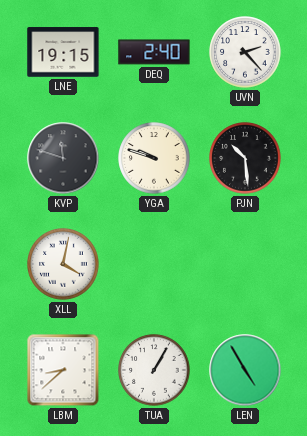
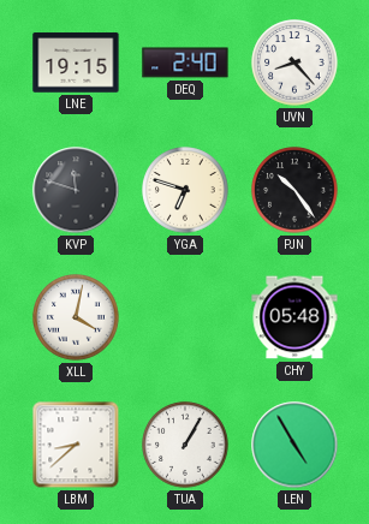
UVN: 2:23 -> 8:23 (294, 62)
YGA: 9:48 -> 6:48 (185, 190)
PJN: 10:29 -> 10:24 (294, 190)
CHY: none -> 05:48 (294, 317)
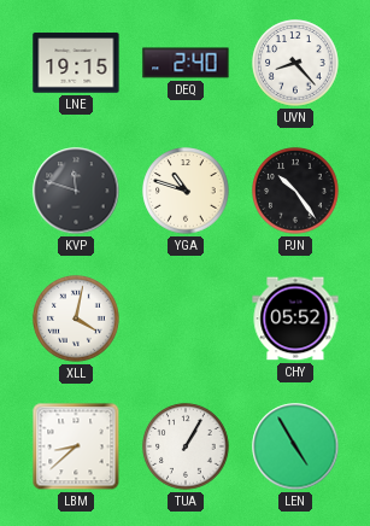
YGA: 6:48 -> 10:48 (186, 191)
CHY: 05:48 -> 05:52 (295, 318)
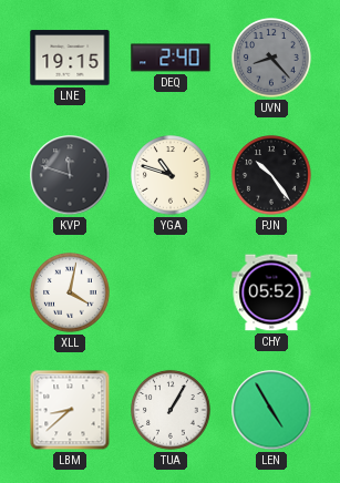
UVN dial: white -> grey (271, 58)
